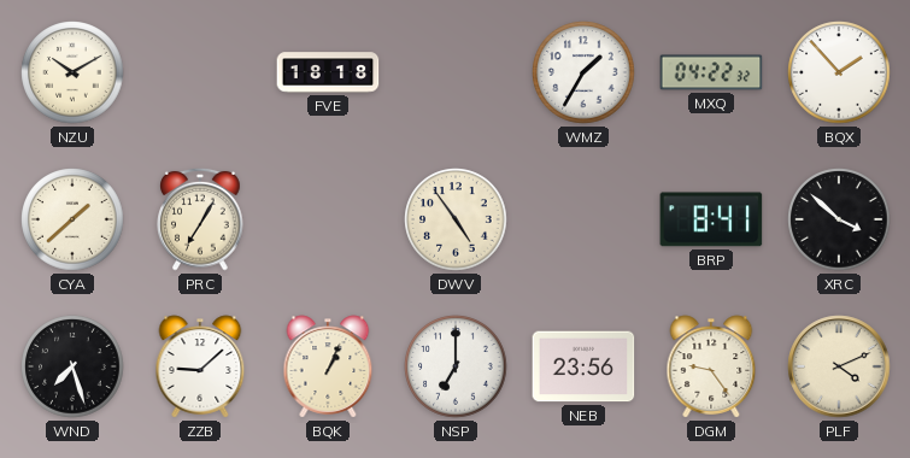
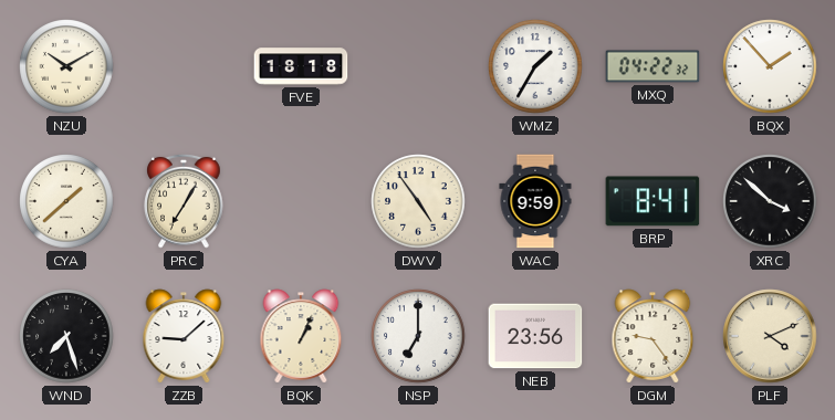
WAC: none -> 9:59 (535, 201)
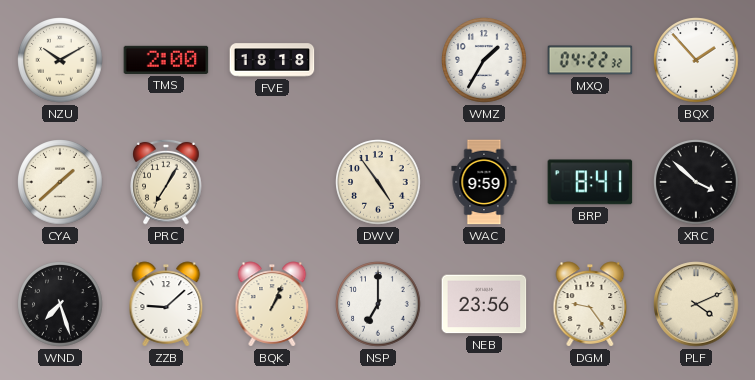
TMS: none -> 2:00 (166, 60)
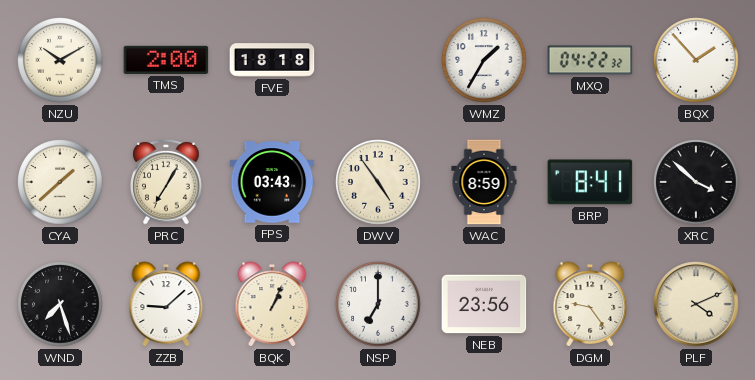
FPS: none -> 03:43 (272, 182)
WAC: 9:59 -> 8:59 (484, 182)
